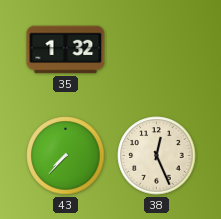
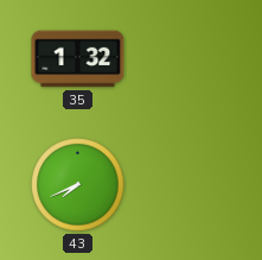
43: 7:37 -> 7:41 (78, 185)
38: 12:26 -> none (157, 156)
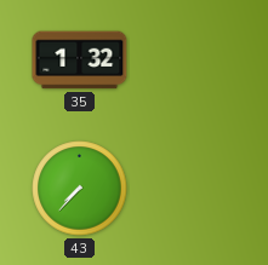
43: 7:41 -> 7:37 (80, 189)
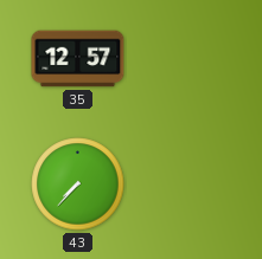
35: 1:32 -> 12:57 (78, 59)
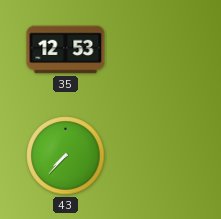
35: 12:57 -> 12:53 (66, 50)
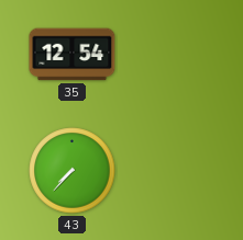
35: 12:53 -> 12:54 (73, 55)
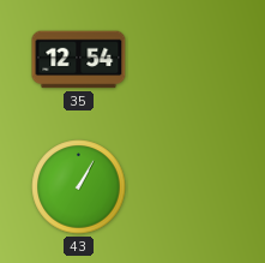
43: 7:37 -> 1:05 (79, 187)
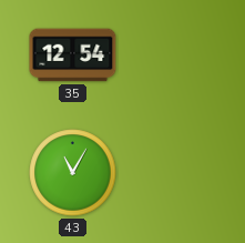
43: 1:05 -> 11:05 (73, 173)
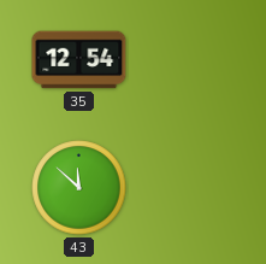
43: 11:05 -> 11:52 (79, 188)
